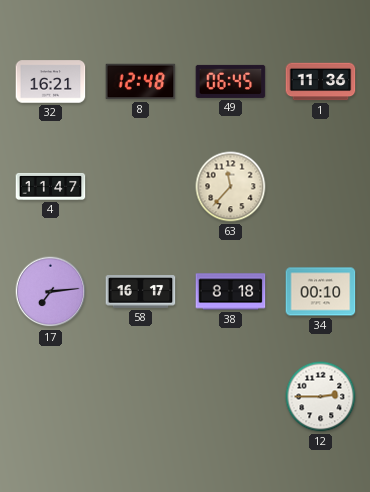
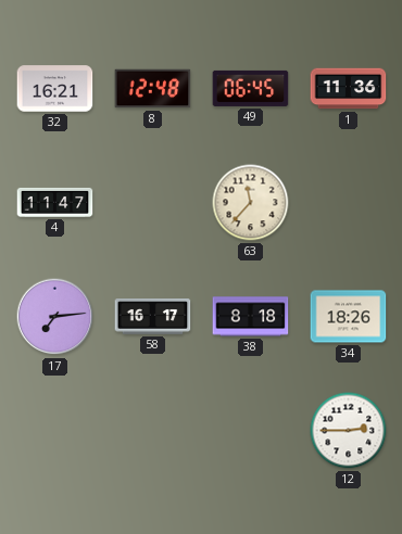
34: 00:10 -> 18:26 (349, 317)
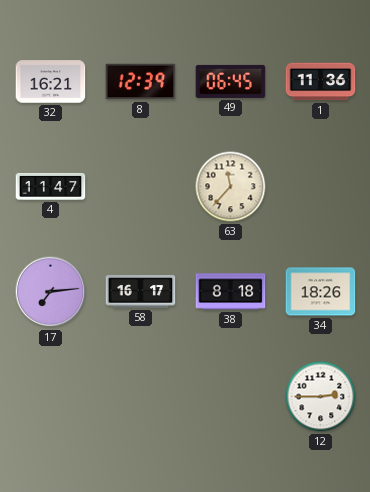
8: 12:48 -> 12:39 (141, 82)
